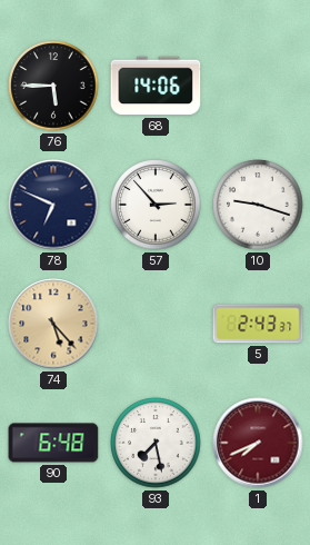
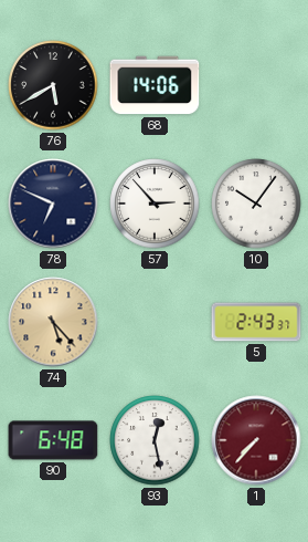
76: 5:45 -> 5:40 (53, 85)
10: 9:18 -> 10:06 (256, 204)
93: 7:28 -> 12:28 (155, 440)
1: 7:41 -> 7:37 (256, 440)
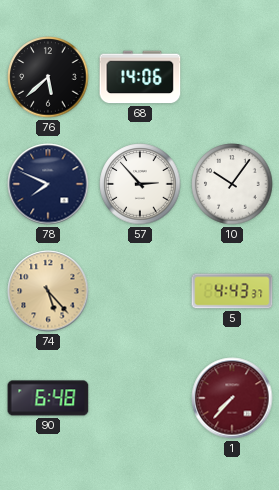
76: 5:40 -> 5:38 (48, 77)
78: 6:49 -> 7:49 (48, 184)
5: 2:43 -> 4:43 (232, 291)
93: 12:28 -> none (155, 440)
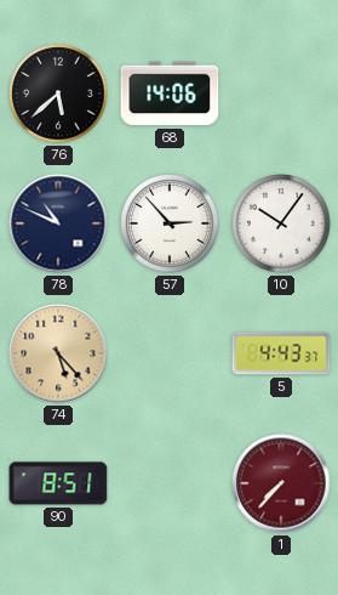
78: 7:49 -> 10:49 (58, 223)
90: 6:48 -> 8:51 (58, 483)
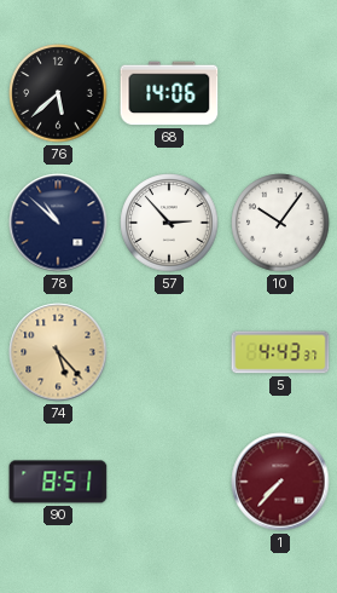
78: 10:49 -> 10:52 (58, 223)
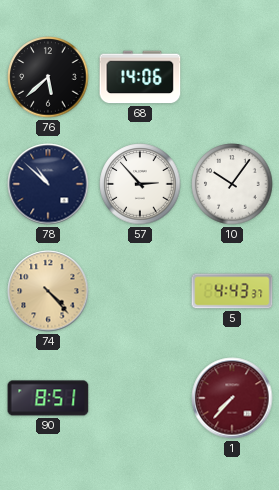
74: 5:23 -> 4:23 (48, 291)
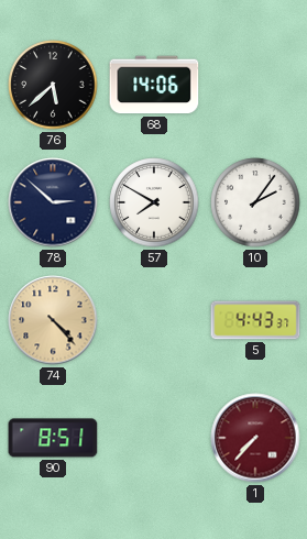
78: 10:52 -> 2:52 (53, 202)
57: 2:53 -> 7:50 (154, 202)
10: 10:06 -> 2:06 (255, 202)
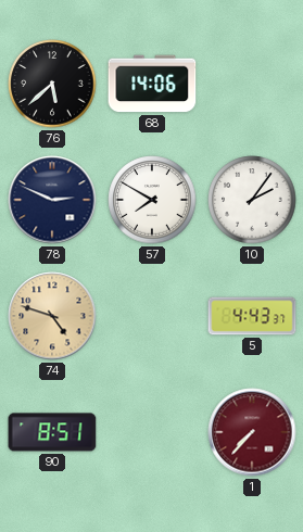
78: 2:52 -> 2:49 (52, 200)
74: 4:23 -> 4:48 (52, 316)
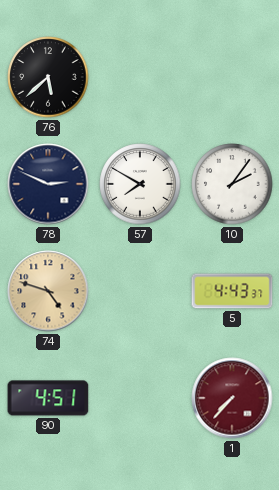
68: 14:06 -> none (152, 84)
90: 8:51 -> 4:51 (48, 398)
